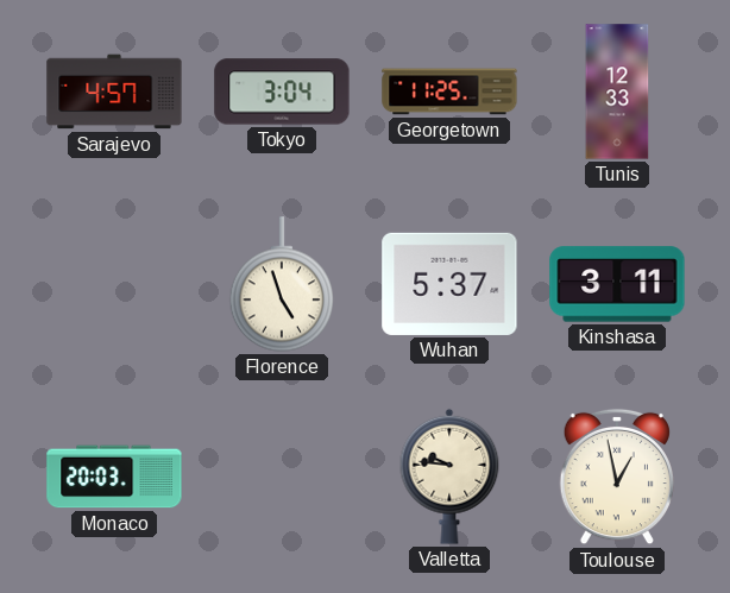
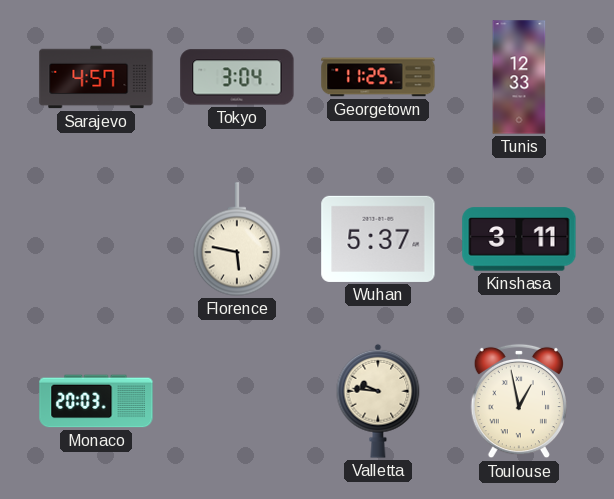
Florence: 4:57 -> 5:47 (237, 239)
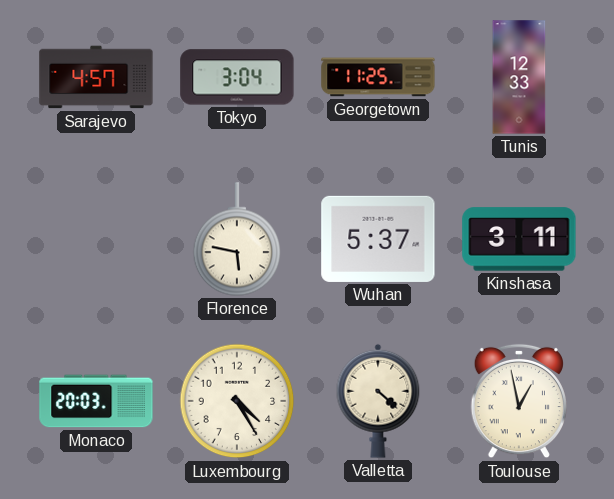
Luxembourg: none -> 4:25 (237, 401)
Valletta: 9:46 -> 4:22 (378, 401)
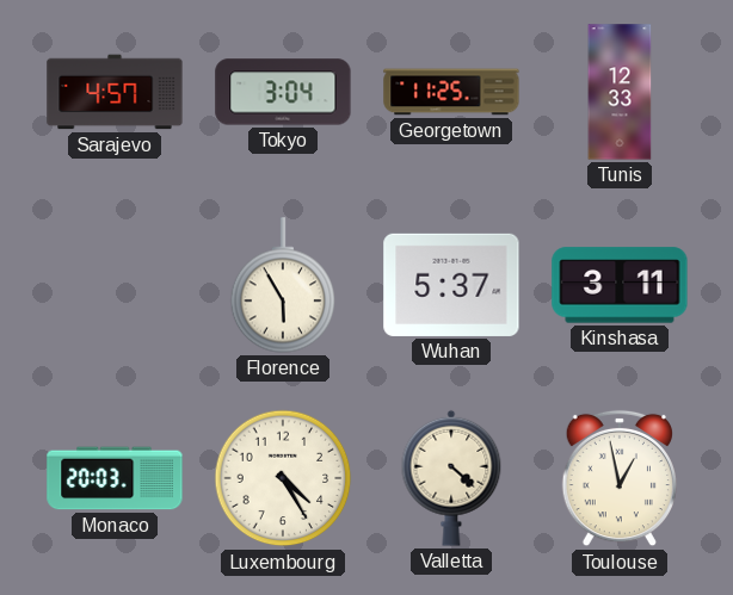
Florence: 5:47 -> 5:55 (283, 285)
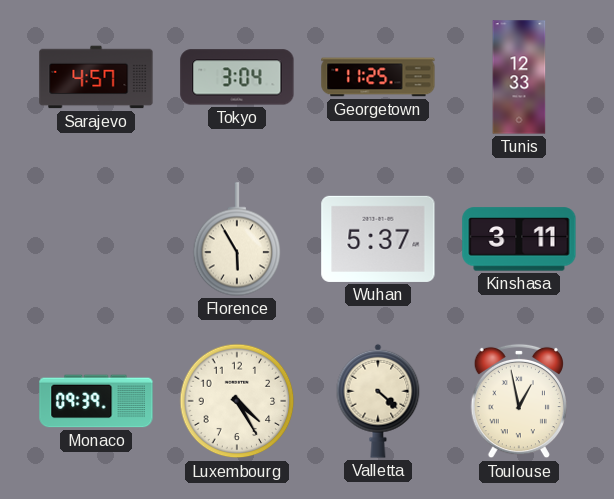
Monaco: 20:03 -> 09:39 (96, 401)
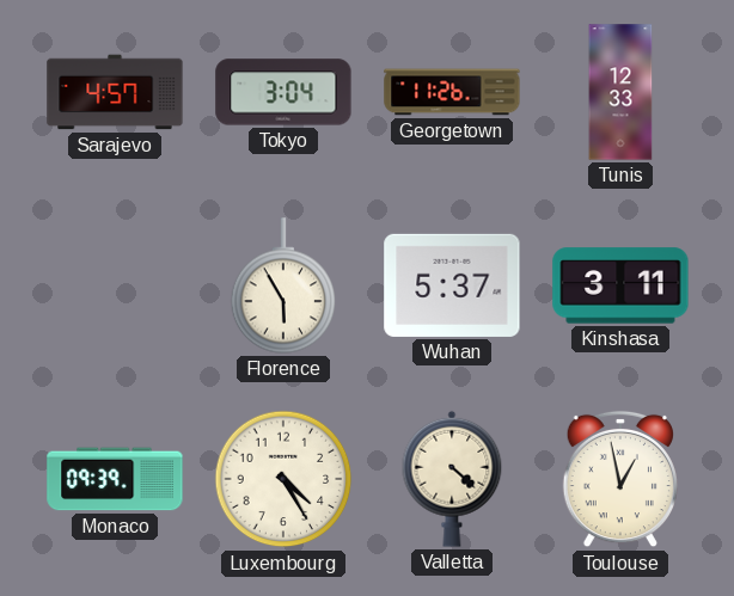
Georgetown: 11:25 -> 11:26 (452, 92)
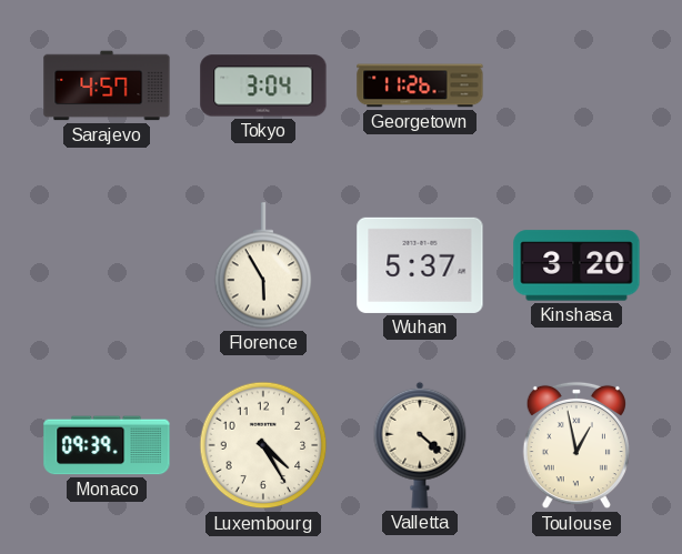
Tunis: 12:33 -> none (620, 92)
Kinshasa: 3:11 -> 3:20 (576, 265)
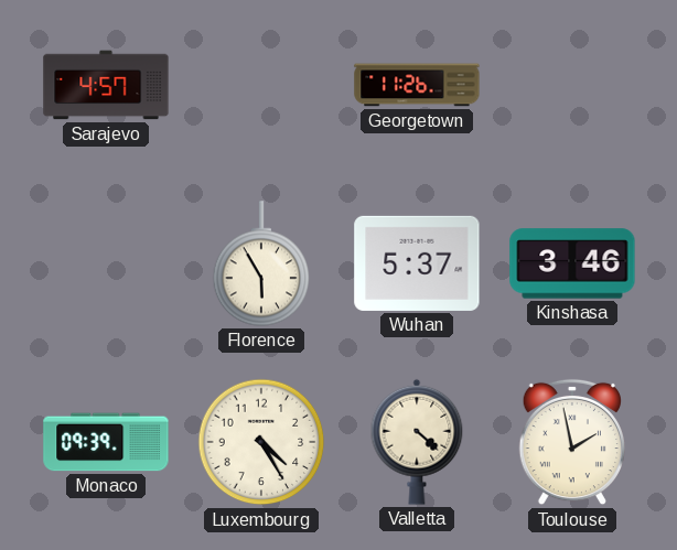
Tokyo: 3:04 -> none (263, 85)
Kinshasa: 3:20 -> 3:46 (572, 263)
Toulouse: 12:58 -> 1:58 (571, 442)
